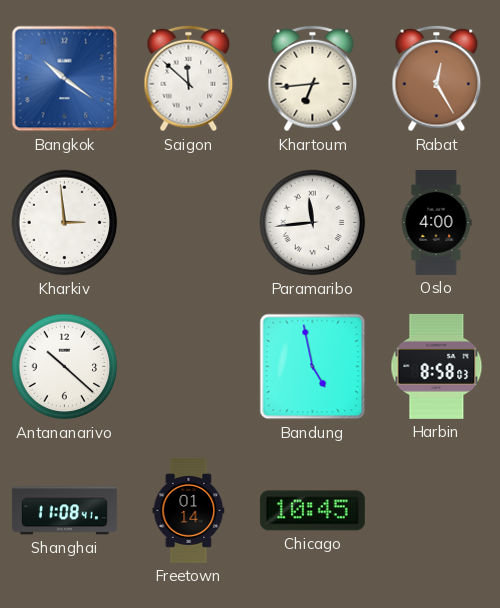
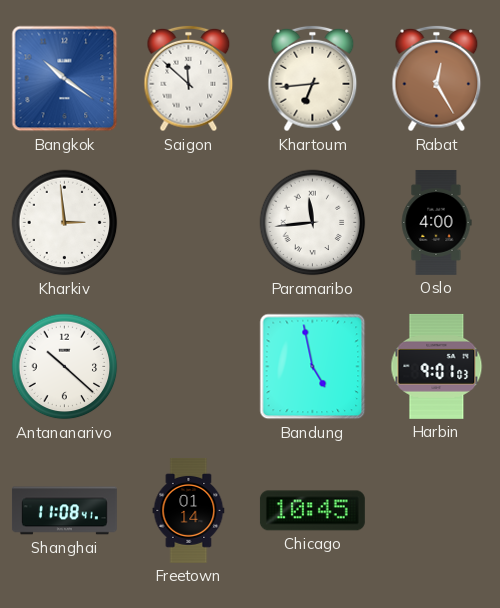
Harbin: 8:58 -> 9:01 (437, 366)
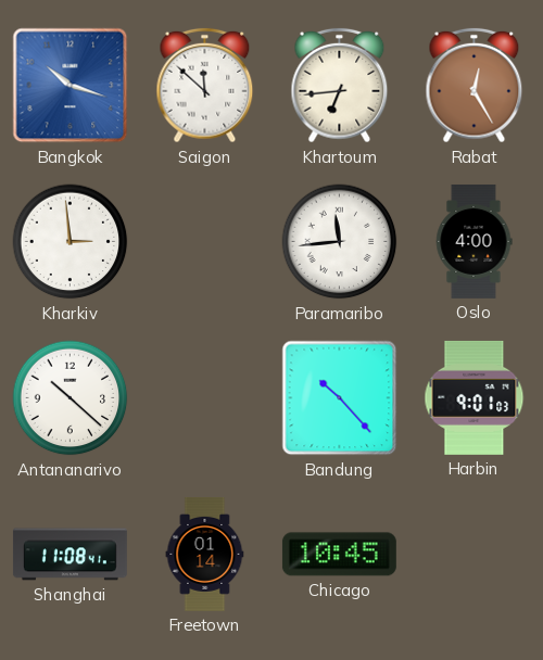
Bangkok: 10:21 -> 10:18 (71, 86)
Bandung: 4:58 -> 10:23 (340, 398)
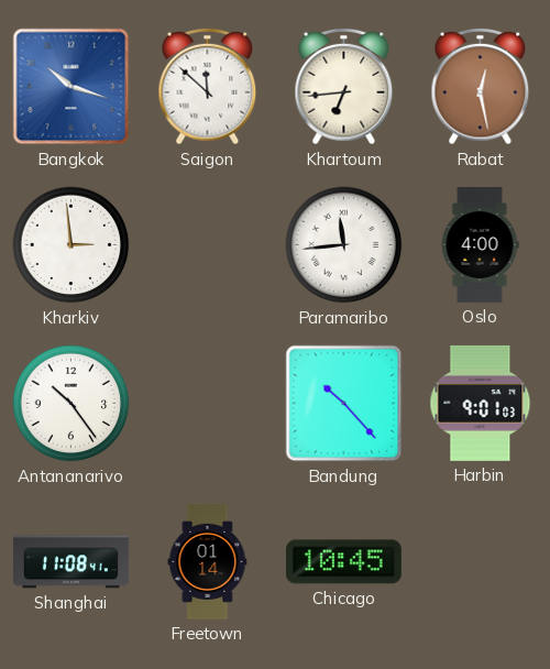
Rabat: 12:25 -> 12:28 (481, 87)
Antananarivo: 10:22 -> 10:24 (71, 404)
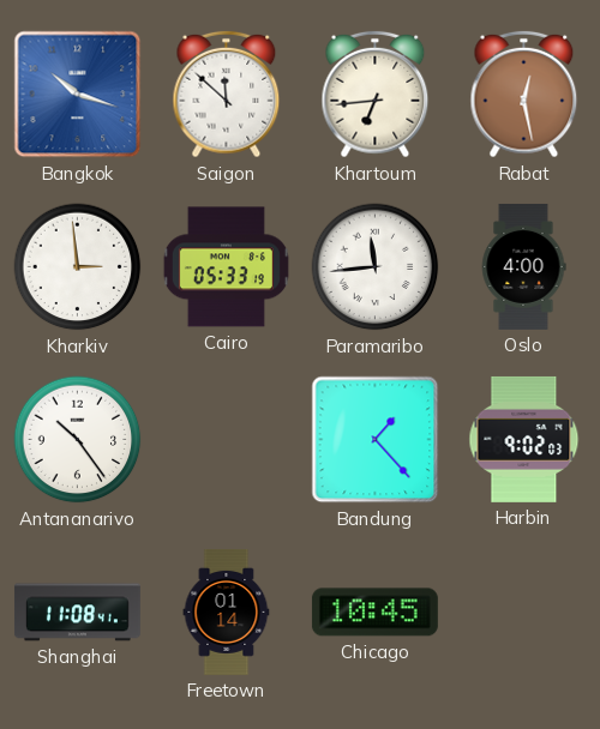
Cairo: none -> 05:33 (226, 267)
Bandung: 10:23 -> 1:23 (376, 440)
Harbin: 9:01 -> 9:02 (524, 439)
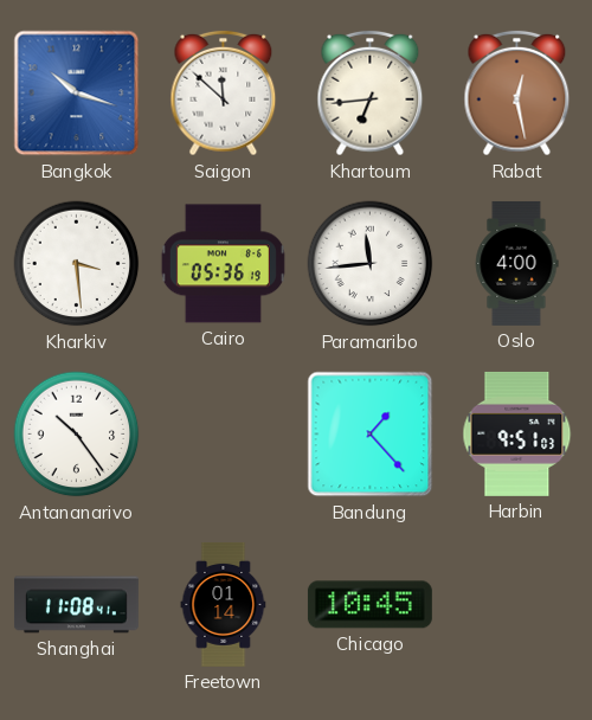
Kharkiv: 2:59 -> 3:29 (77, 264)
Cairo: 05:33 -> 05:36 (223, 264)
Harbin: 9:02 -> 9:51 (517, 433)
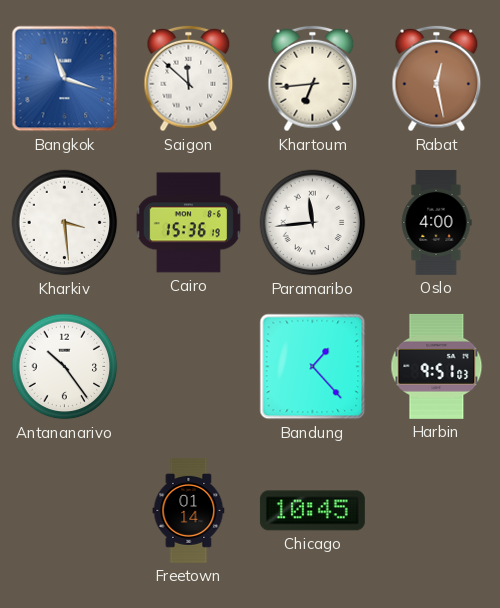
Bangkok: 10:18 -> 11:18 (65, 79)
Cairo: 05:36 -> 15:36 (188, 223)
Shanghai: 11:08 -> none (76, 605)
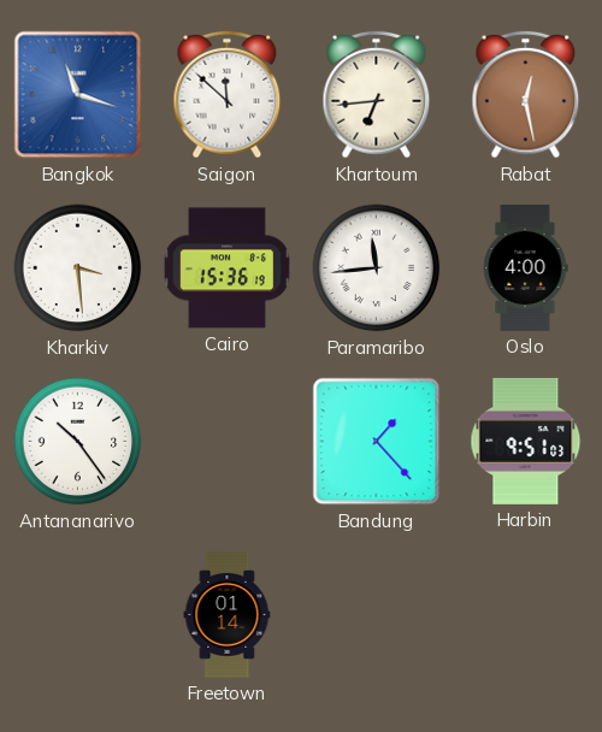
Chicago: 10:45 -> none (312, 511)
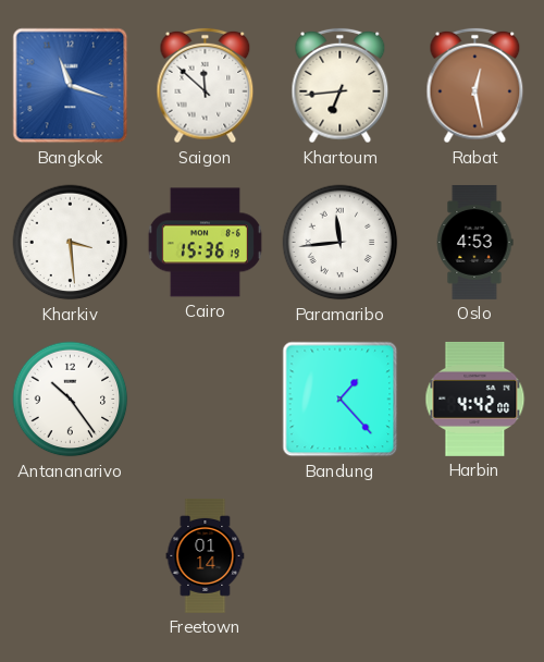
Oslo: 4:00 -> 4:53 (474, 242)
Harbin: 9:51 -> 4:42 (475, 399)
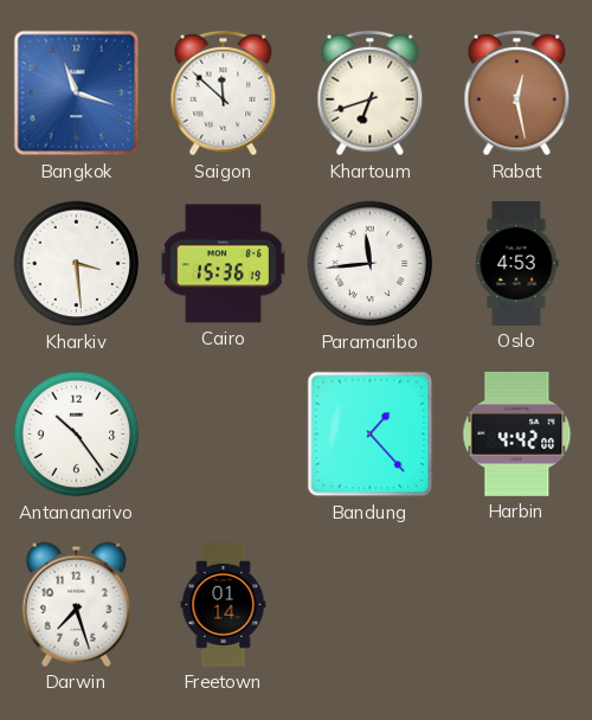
Khartoum: 6:44 -> 6:42 (371, 94)
Darwin: none -> 7:27 (76, 604)
